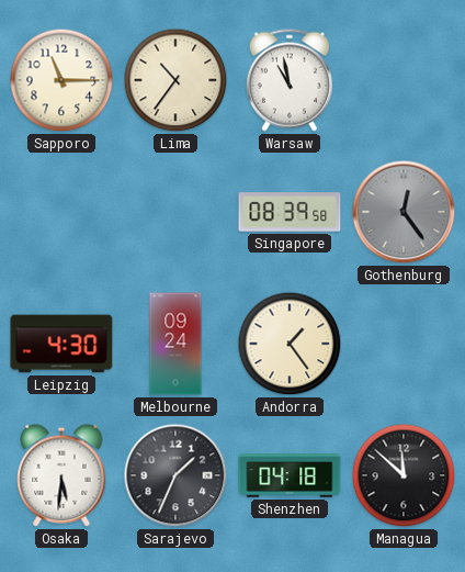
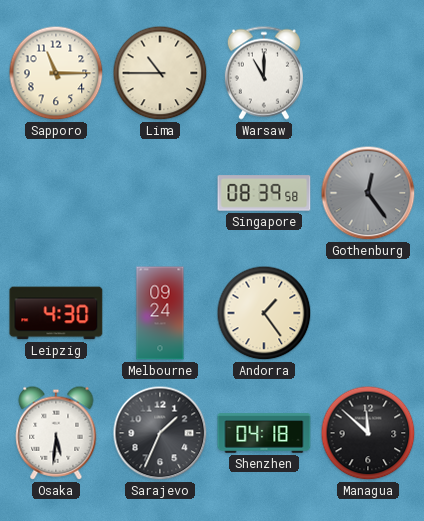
Lima: 10:36 -> 10:45 (160, 73)
Warsaw: 10:58 -> 11:00 (264, 73)
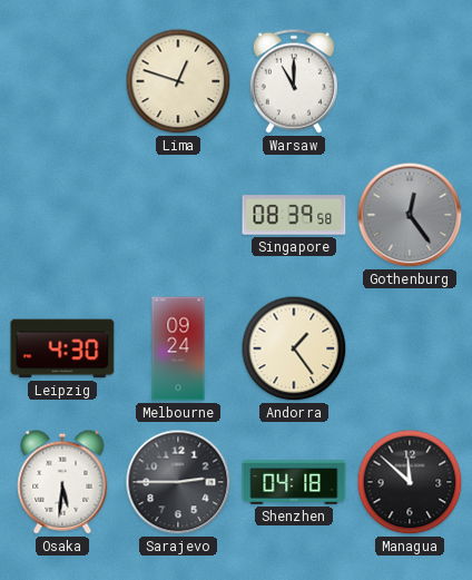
Sapporo: 11:15 -> none (56, 73)
Lima: 10:45 -> 12:48 (178, 81)
Sarajevo: 1:34 -> 2:45 (178, 482)
